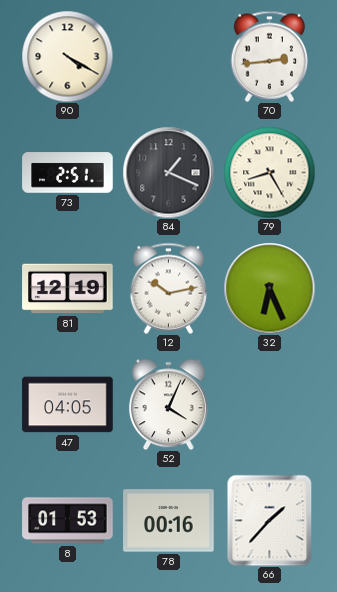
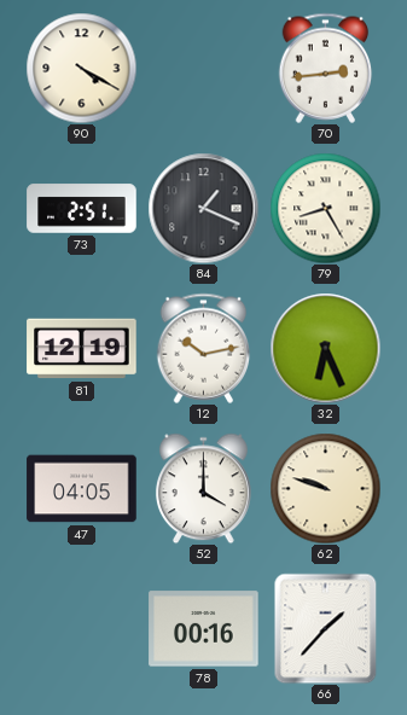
52: 4:04 -> 4:00 (203, 488)
62: none -> 9:48 (325, 488)
8: 01:53 -> none (68, 521)
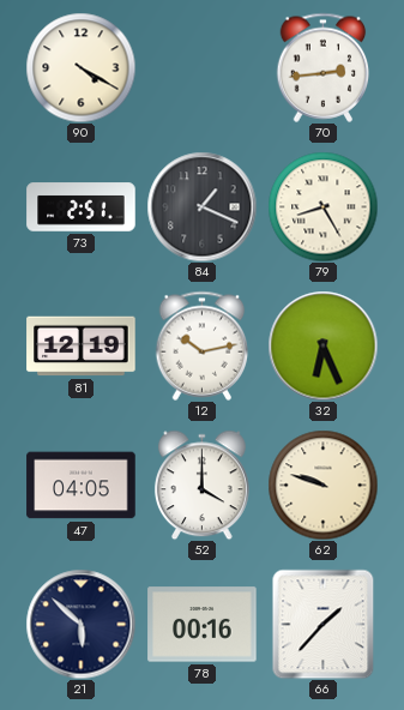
21: none -> 5:52 (80, 624)
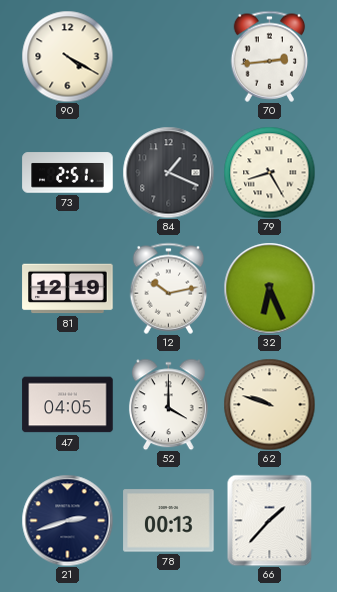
21: 5:52 -> 2:42 (67, 520)
78: 00:16 -> 00:13 (169, 521)
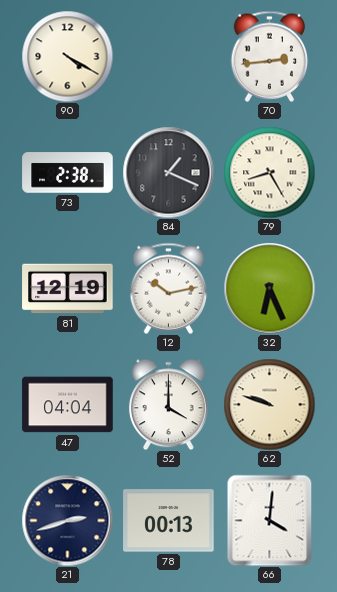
73: 2:51 -> 2:38 (68, 173)
47: 04:05 -> 04:04 (68, 405)
66: 1:37 -> 4:01 (270, 520)
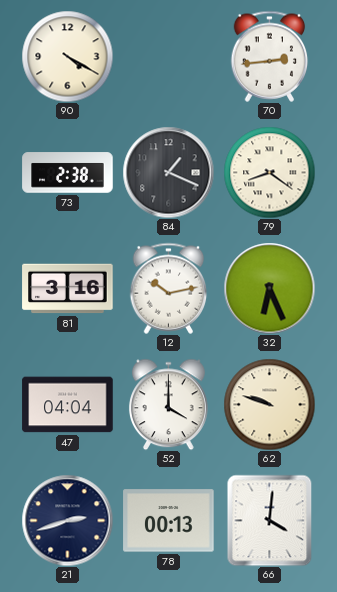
79: 8:25 -> 8:21 (269, 172)
81: 12:19 -> 3:16 (68, 289)
